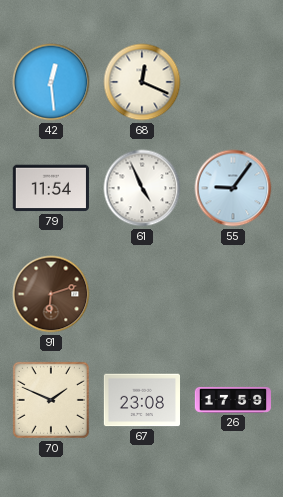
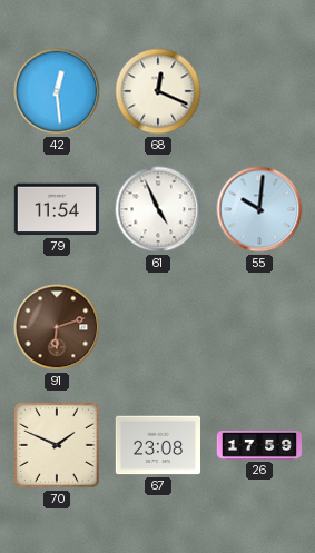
55: 9:06 -> 10:01 (259, 209)
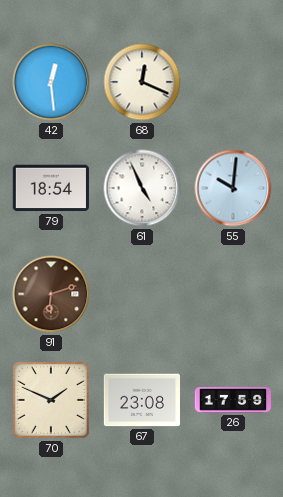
79: 11:54 -> 18:54 (51, 188)
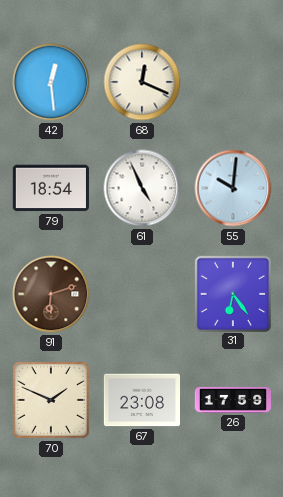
31: none -> 6:24 (232, 293)
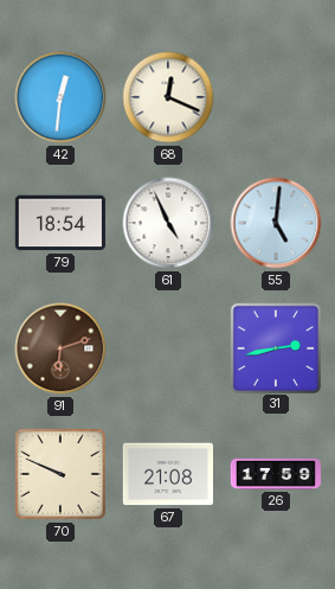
42: 12:29 -> 12:31 (60, 97)
55: 10:01 -> 5:01 (276, 223)
31: 6:24 -> 2:43 (275, 347)
70: 1:49 -> 9:49 (60, 474)
67: 23:08 -> 21:08 (167, 474)
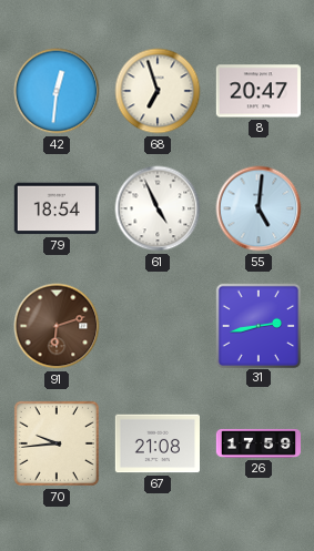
68: 12:19 -> 6:57 (158, 91)
8: none -> 20:47 (259, 91)
70: 9:49 -> 9:44 (57, 443)
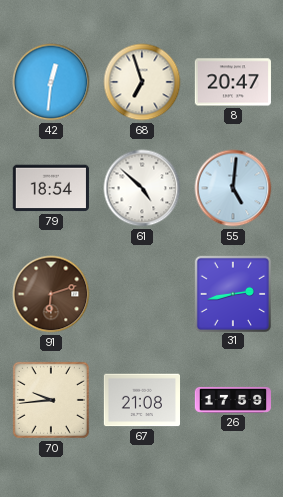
61: 4:56 -> 4:52 (142, 188)
